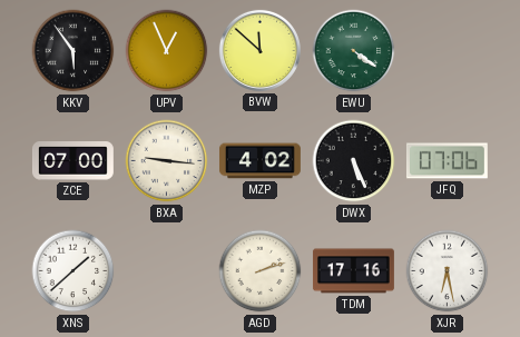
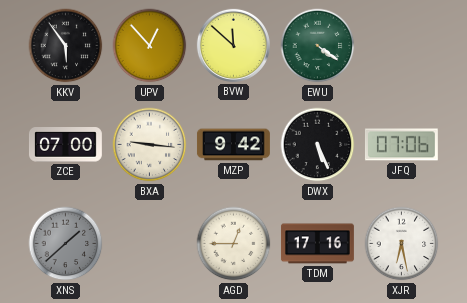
UPV: 12:56 -> 12:53 (150, 46)
MZP: 4:02 -> 9:42 (234, 145)
XNS dial: white -> grey (66, 244)
AGD: 2:12 -> 12:45 (234, 244)
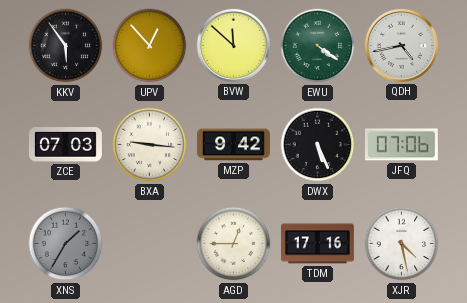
QDH: none -> 4:43 (401, 45)
ZCE: 07:00 -> 07:03 (65, 145)
XNS: 1:38 -> 1:35 (66, 244)
XJR: 6:28 -> 4:28 (402, 244)
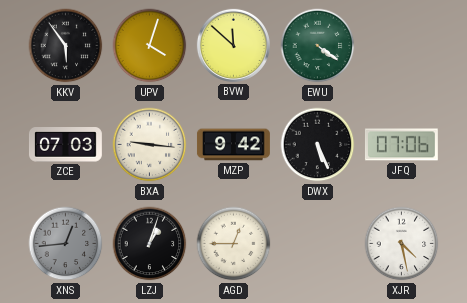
UPV: 12:53 -> 4:03 (150, 46)
QDH: 4:43 -> none (401, 45)
XNS: 1:35 -> 12:44 (66, 244)
LZJ: none -> 1:03 (150, 244)
TDM: 17:16 -> none (317, 244)
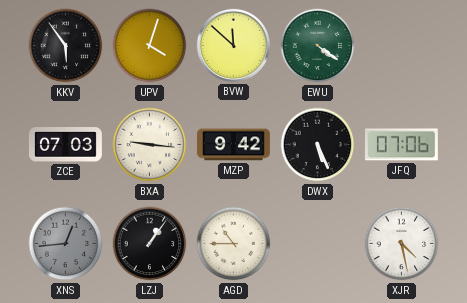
LZJ: 1:03 -> 1:06 (150, 244)
AGD: 12:45 -> 10:45 (234, 244)
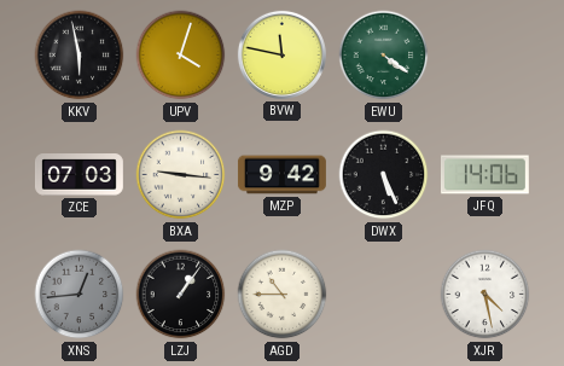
KKV: 5:54 -> 5:58 (80, 56)
BVW: 11:52 -> 11:47 (281, 54)
JFQ: 07:06 -> 14:06 (484, 175)
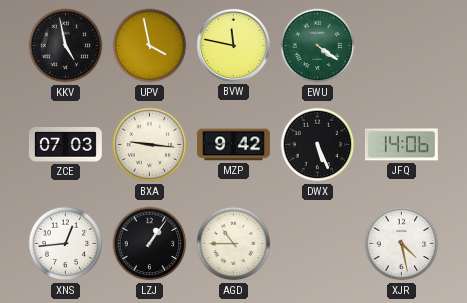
KKV: 5:58 -> 4:58 (66, 46)
UPV: 4:03 -> 3:58 (150, 46)
XNS dial: grey -> white (66, 244)
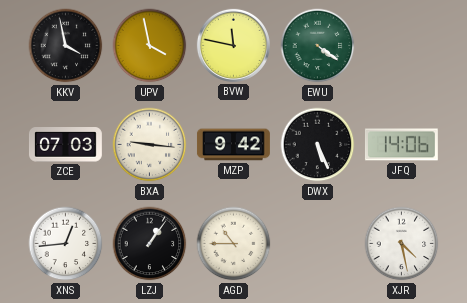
KKV: 4:58 -> 3:58 (66, 46)
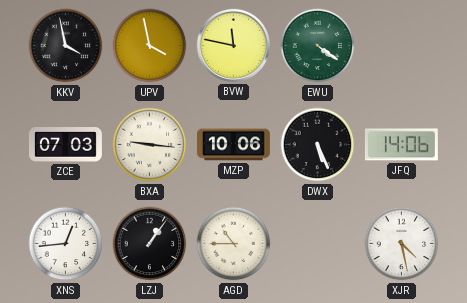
MZP: 9:42 -> 10:06 (234, 145)
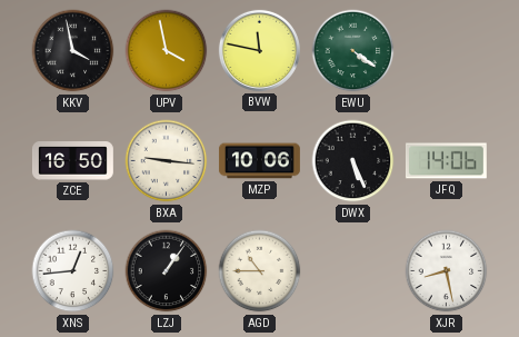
ZCE: 07:03 -> 16:50 (72, 161)
XJR: 4:28 -> 8:28 (447, 271)
